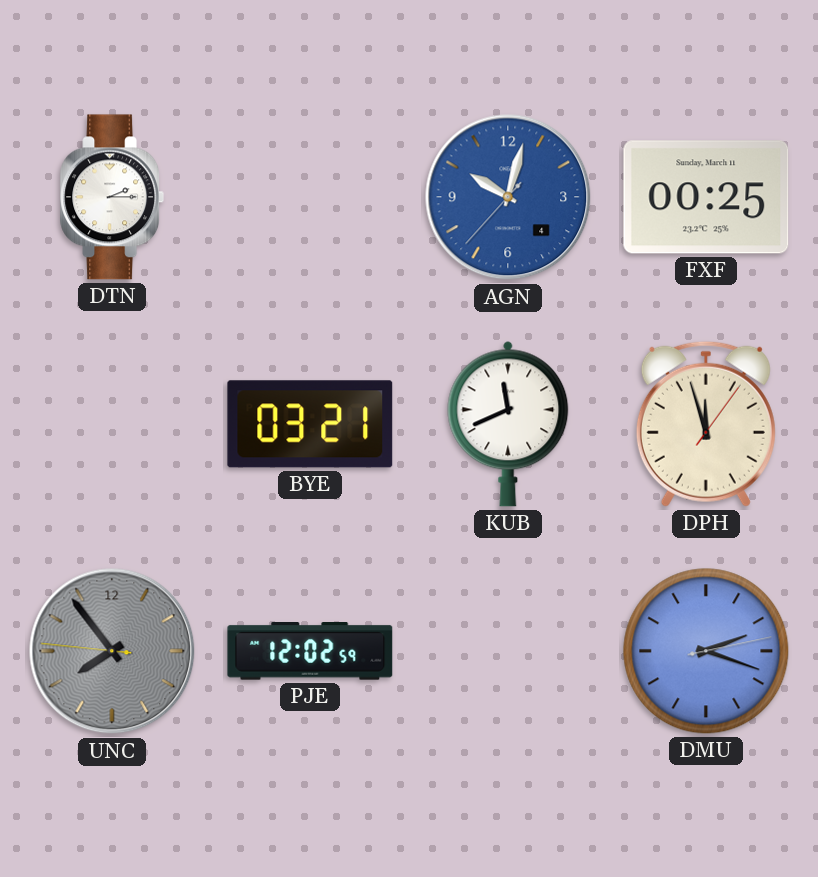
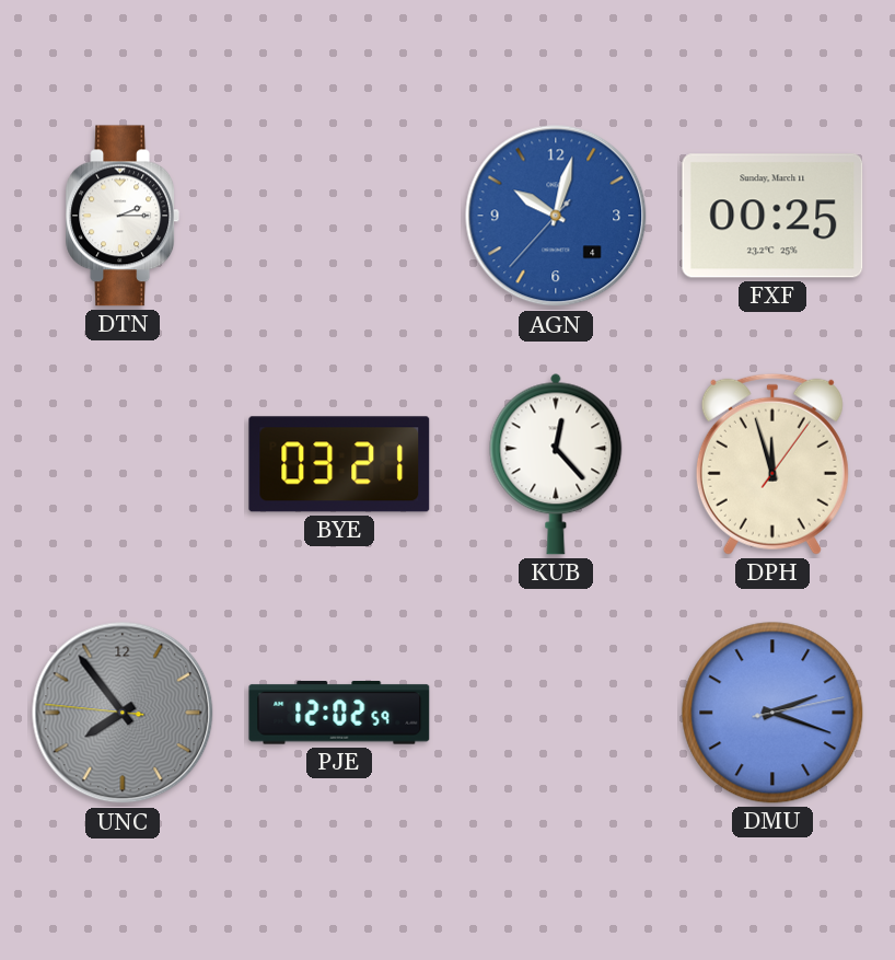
KUB: 11:41 -> 12:23 (556, 464)
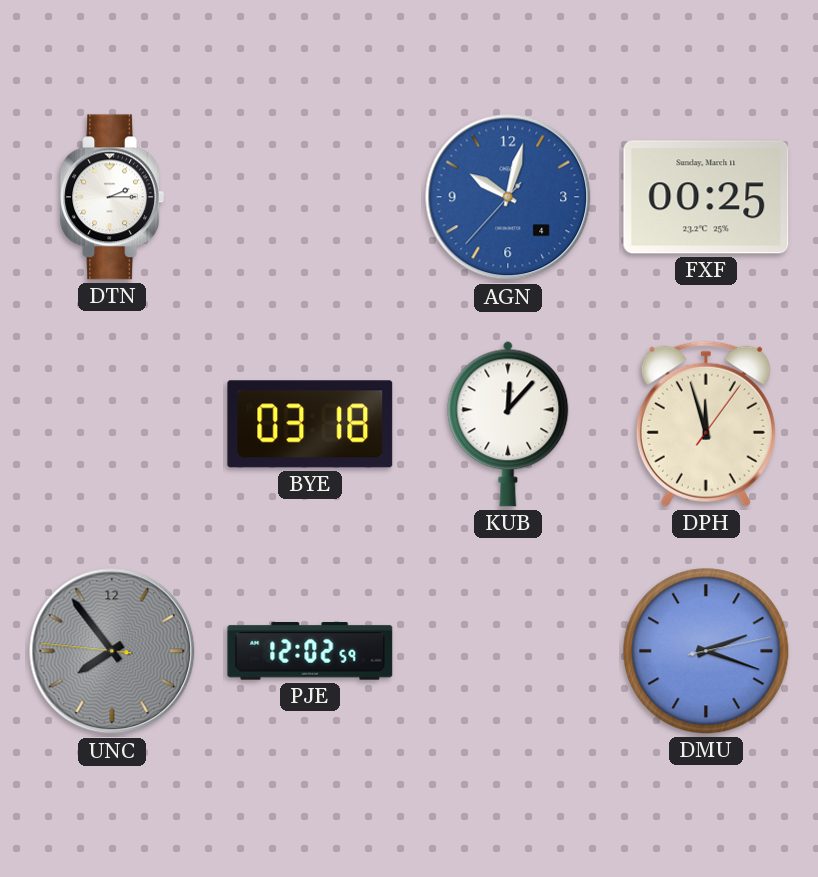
BYE: 03:21 -> 03:18 (310, 424)
KUB: 12:23 -> 12:07 (508, 424)
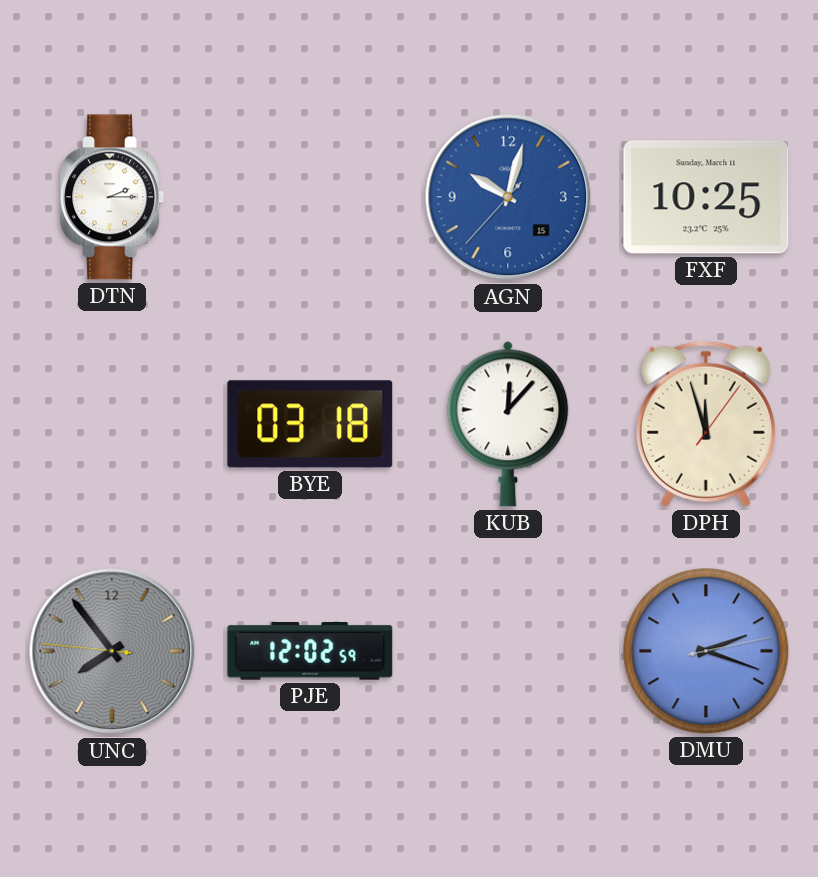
AGN date: 4 -> 15 (508, 197)
FXF: 00:25 -> 10:25 (706, 197)
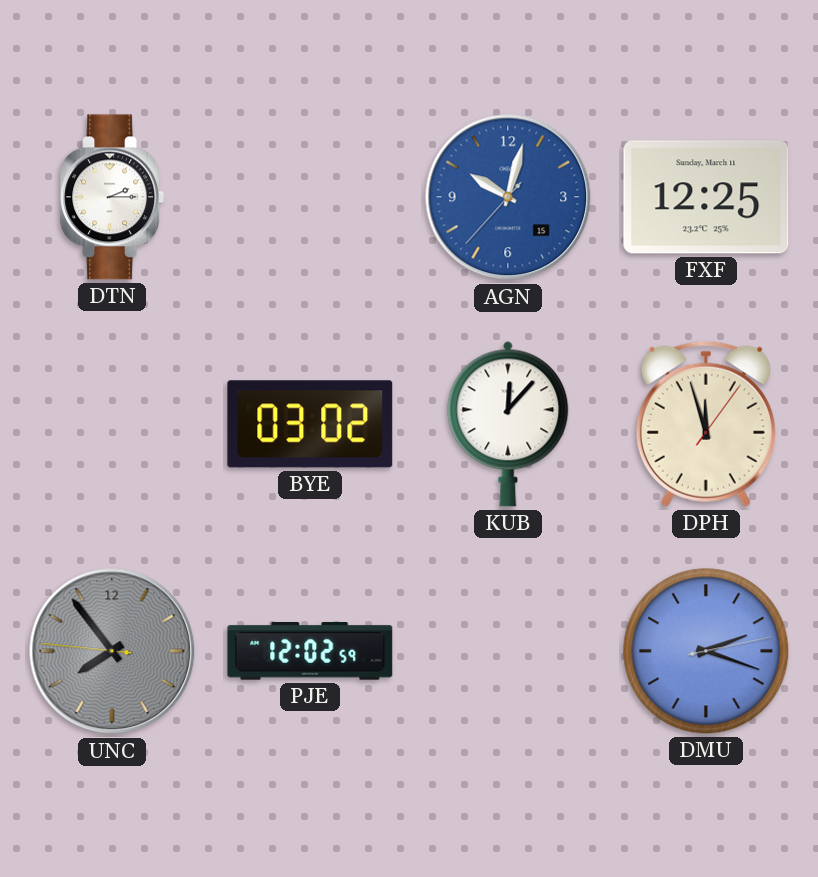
FXF: 10:25 -> 12:25 (706, 197)
BYE: 03:18 -> 03:02 (310, 424)
